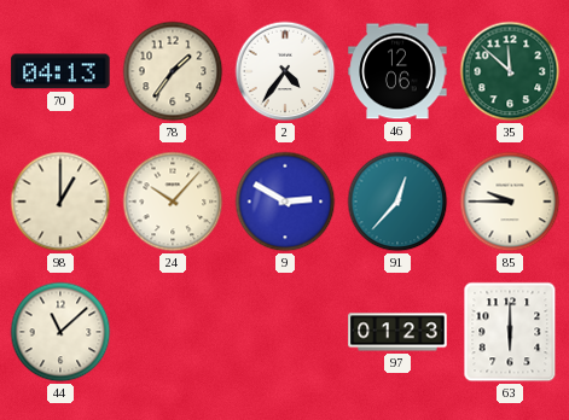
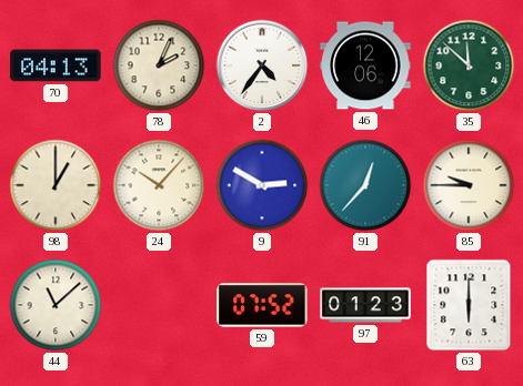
78: 1:36 -> 2:04 (159, 65)
59: none -> 07:52 (262, 305)
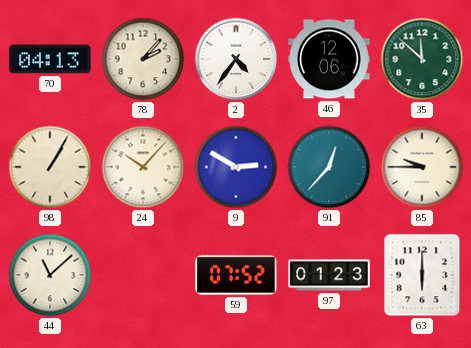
78: 2:04 -> 2:07 (143, 59)
98: 1:00 -> 1:05 (50, 167)
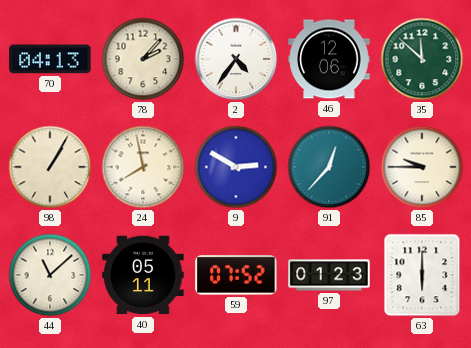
24: 10:07 -> 7:58 (143, 167)
40: none -> 05:11 (143, 275)
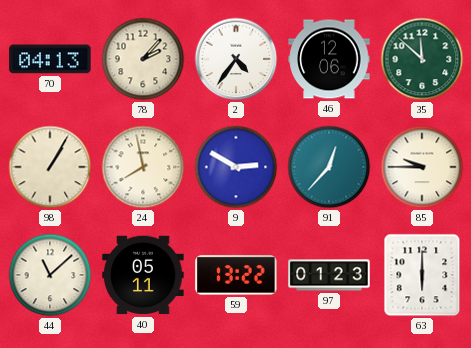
59: 07:52 -> 13:22 (236, 275)
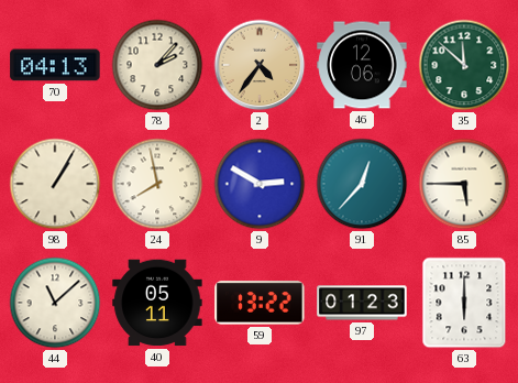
2 dial: white -> champagne (260, 65)
85: 9:45 -> 5:45 (464, 184)
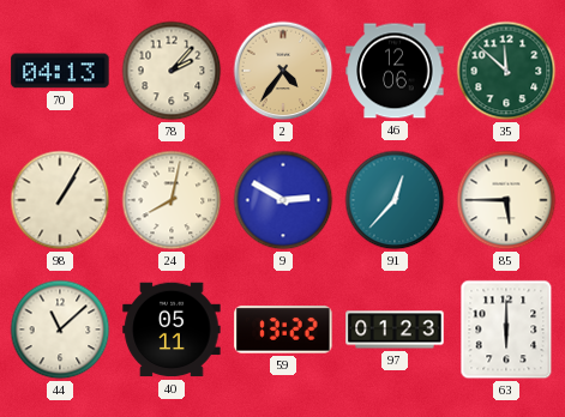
24: 7:58 -> 8:02 (172, 200)
